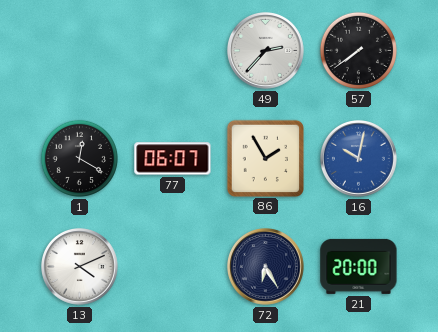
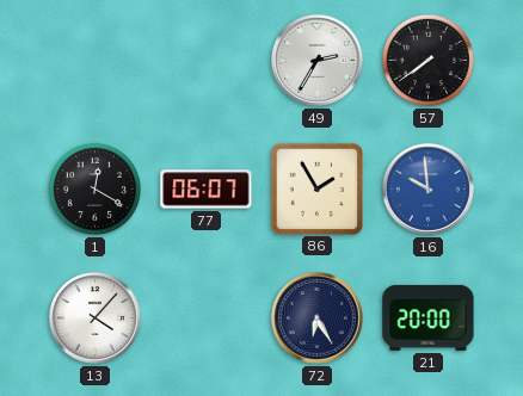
49: 2:37 -> 2:35 (318, 61)
16: 10:02 -> 9:59 (429, 190)
13: 4:11 -> 4:07 (96, 318)
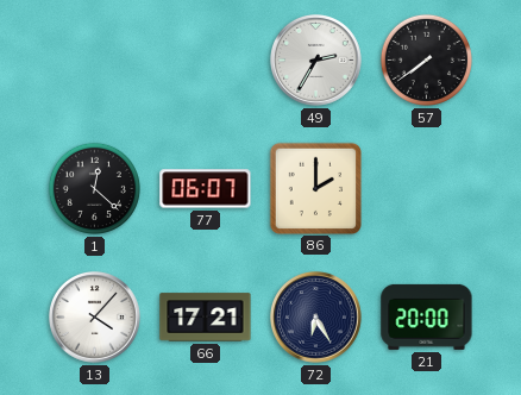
1: 12:20 -> 12:22 (94, 188)
86: 1:55 -> 2:00 (315, 188)
16: 9:59 -> none (429, 190)
66: none -> 17:21 (206, 318)
